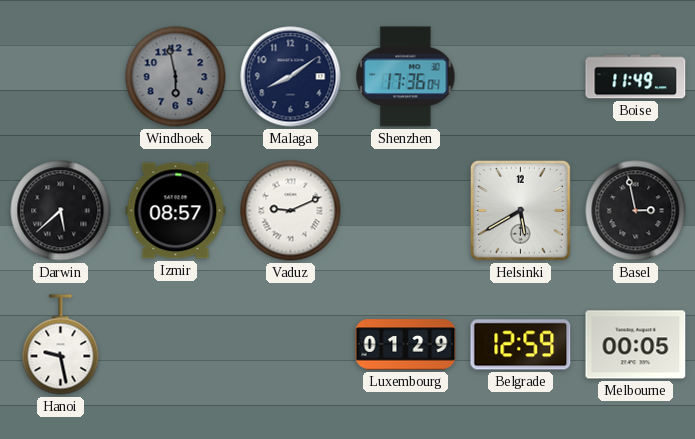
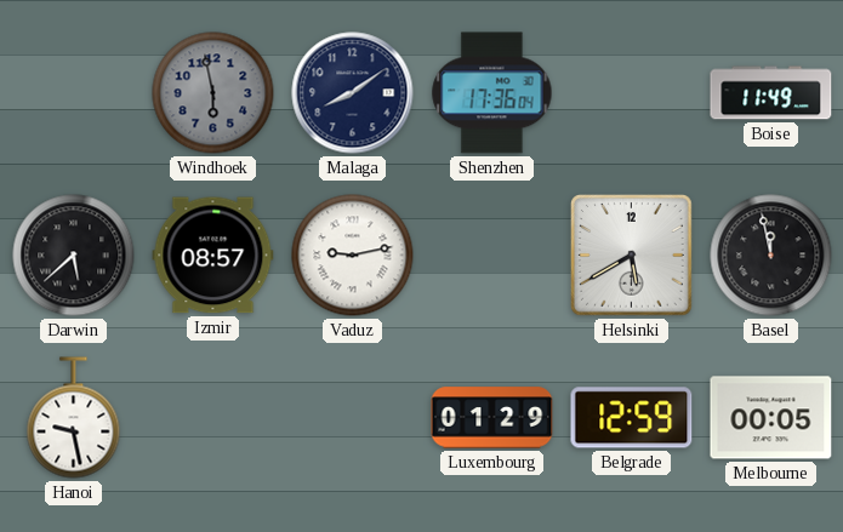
Vaduz: 9:11 -> 9:13 (353, 256)
Basel: 2:58 -> 11:58 (771, 256)
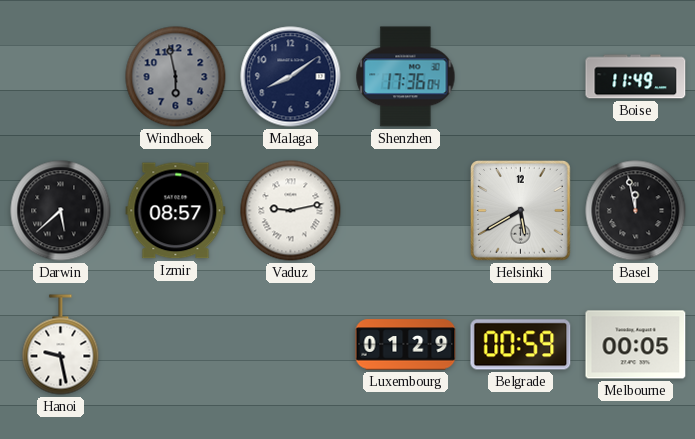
Belgrade: 12:59 -> 00:59 (521, 345)
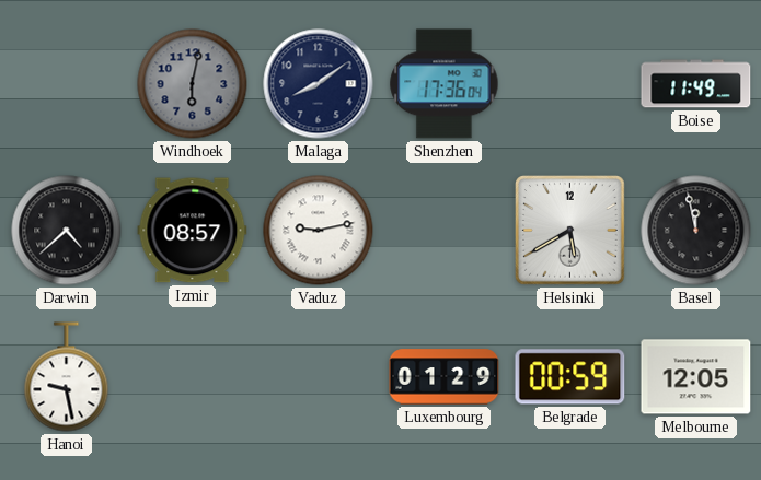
Windhoek: 5:58 -> 6:02 (193, 84)
Darwin: 5:38 -> 4:38 (67, 231)
Melbourne: 00:05 -> 12:05 (696, 377)
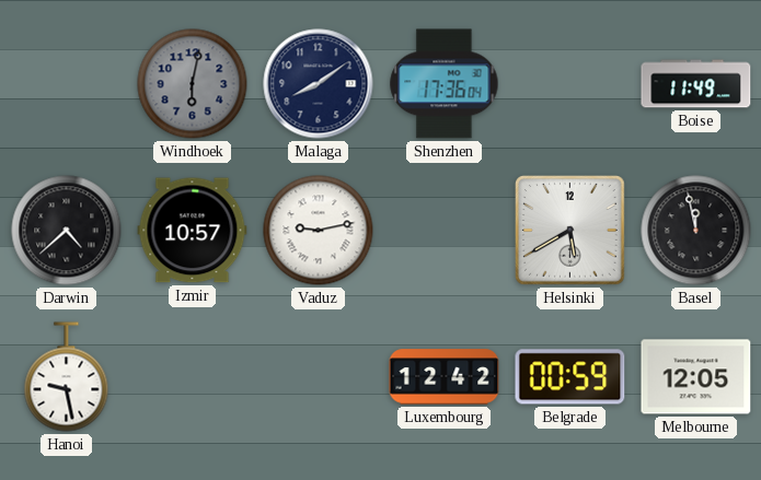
Izmir: 08:57 -> 10:57 (193, 231)
Luxembourg: 01:29 -> 12:42 (445, 377)
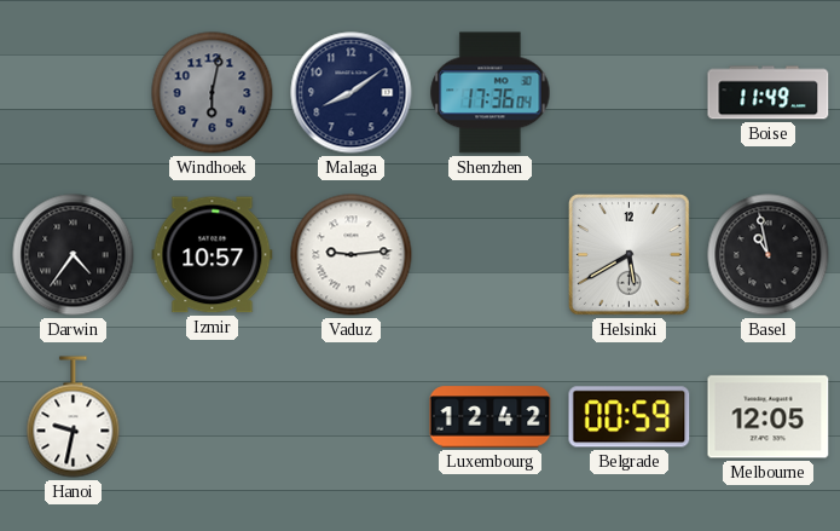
Darwin: 4:38 -> 4:36 (74, 255)
Vaduz: 9:13 -> 9:14 (352, 255)
Basel: 11:58 -> 10:58 (769, 255)
Hanoi: 9:28 -> 9:32 (74, 417)
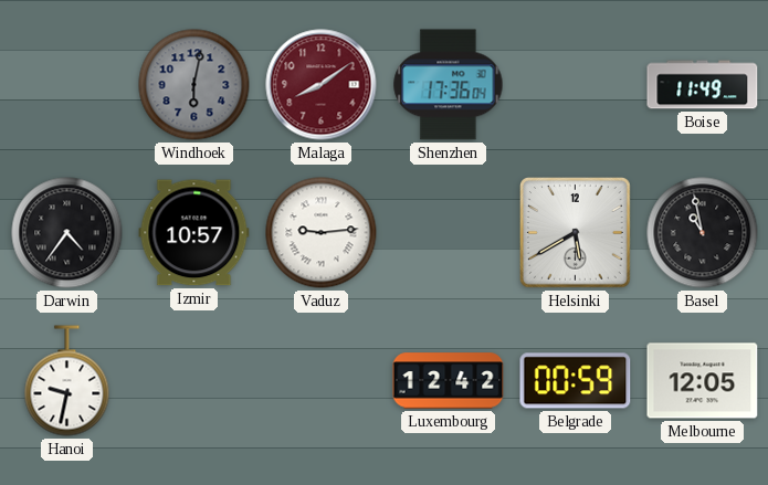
Malaga dial: navy -> burgundy (322, 85)
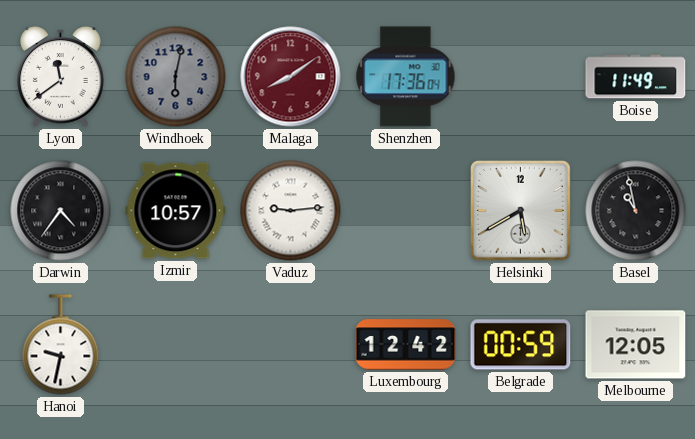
Lyon: none -> 11:39 (60, 77)
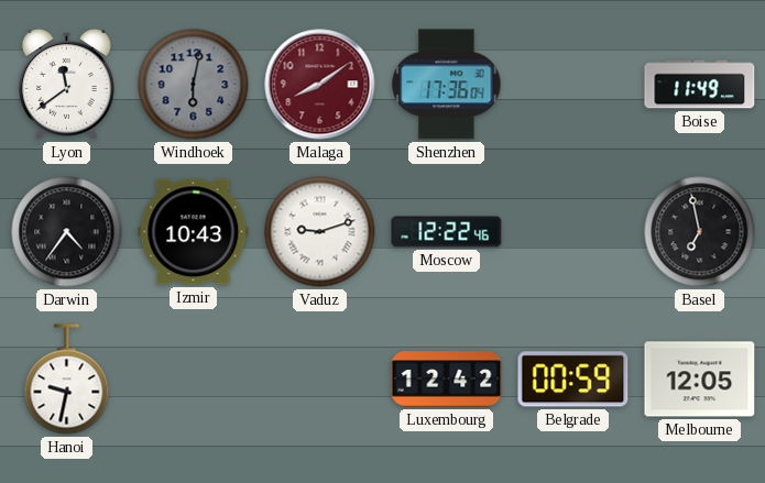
Izmir: 10:57 -> 10:43 (194, 232)
Vaduz: 9:14 -> 9:12 (320, 232)
Moscow: none -> 12:22 (447, 232)
Helsinki: 5:40 -> none (521, 211)
Basel: 10:58 -> 6:58 (700, 232)
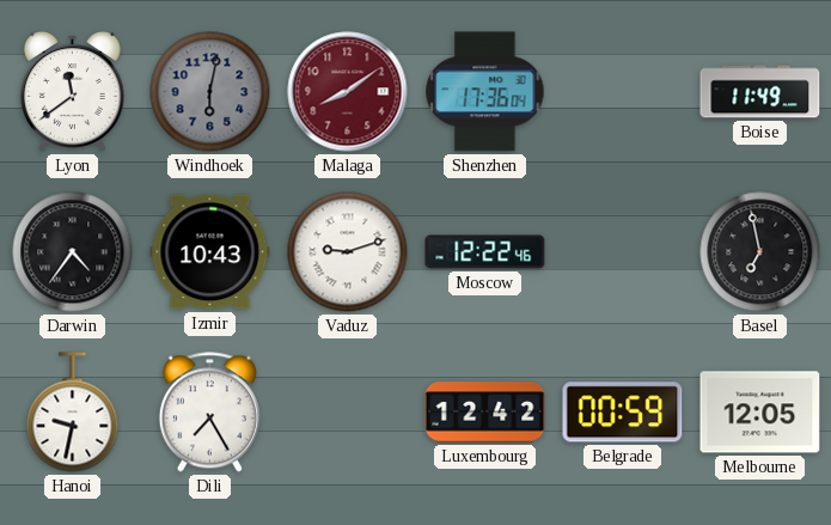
Dili: none -> 7:25 (209, 413)
